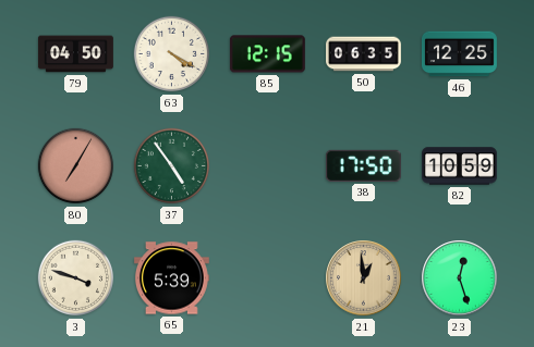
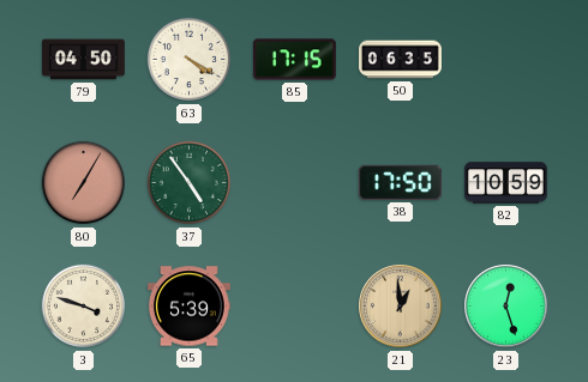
85: 12:15 -> 17:15 (294, 60)
46: 12:25 -> none (459, 54)
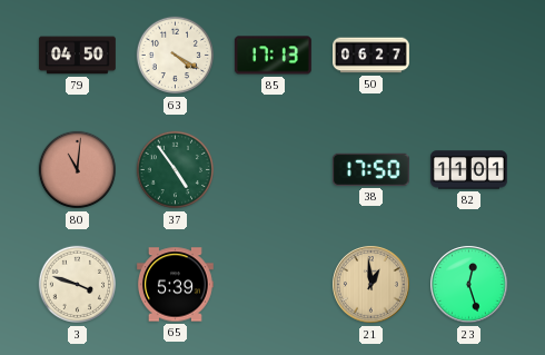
85: 17:15 -> 17:13 (272, 56)
50: 06:35 -> 06:27 (371, 56)
80: 7:05 -> 11:01 (78, 170)
82: 10:59 -> 11:01 (469, 170)
